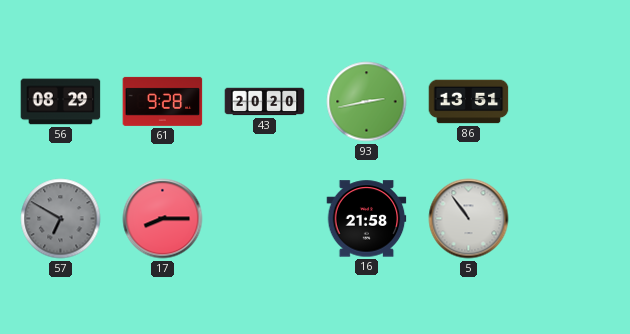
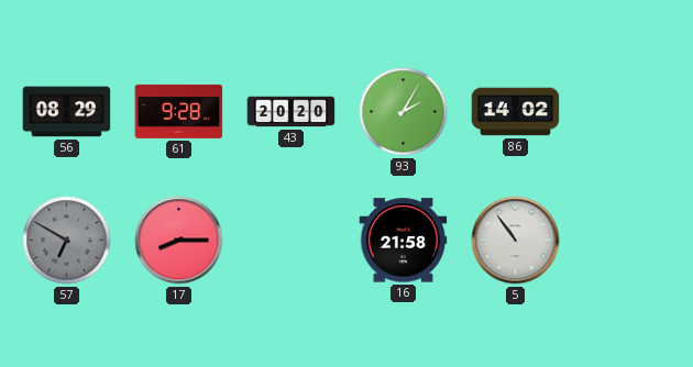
93: 2:43 -> 2:05 (404, 112)
86: 13:51 -> 14:02 (516, 112)
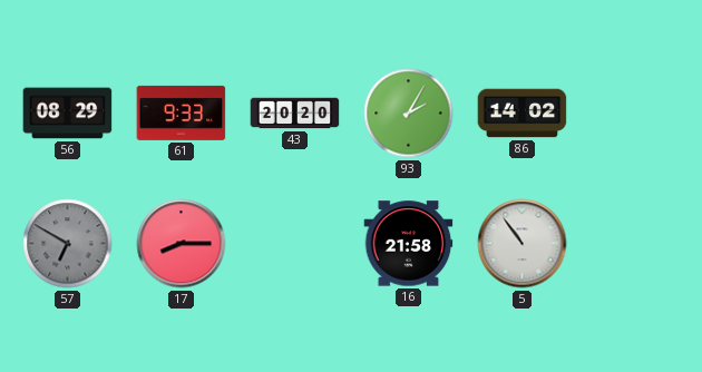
61: 9:28 -> 9:33 (182, 112)
